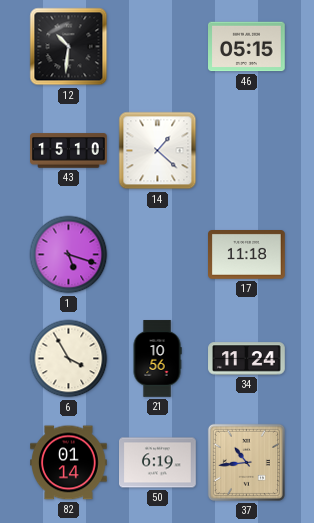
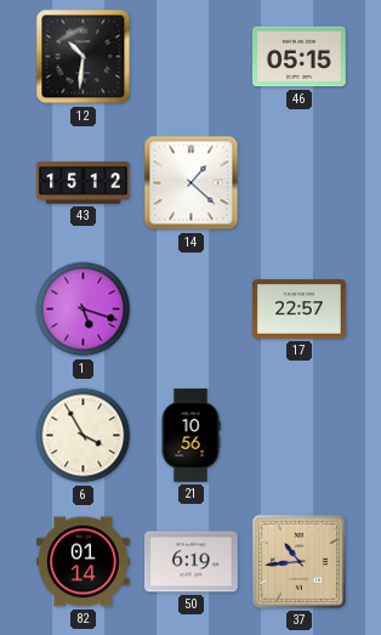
43: 15:10 -> 15:12 (84, 183)
17: 11:18 -> 22:57 (300, 310)
34: 11:24 -> none (247, 359)
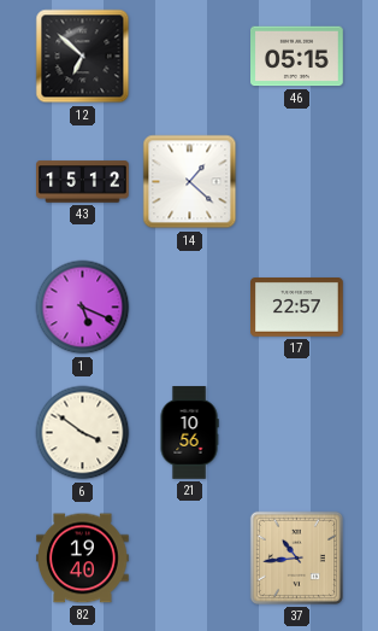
12: 10:31 -> 6:52 (83, 57)
1: 5:18 -> 5:19 (83, 308)
6: 3:55 -> 3:51 (83, 433)
82: 01:14 -> 19:40 (83, 559)
50: 6:19 -> none (192, 562)
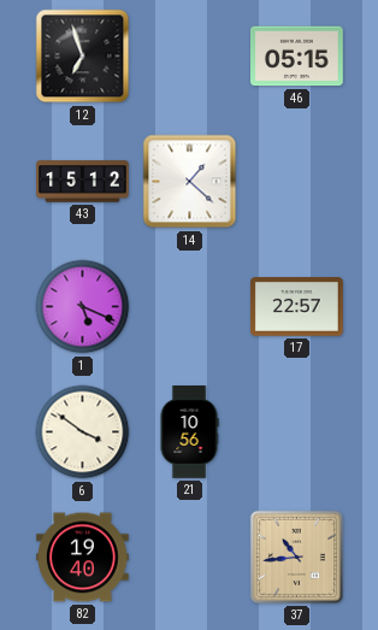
12: 6:52 -> 6:57 (83, 57)
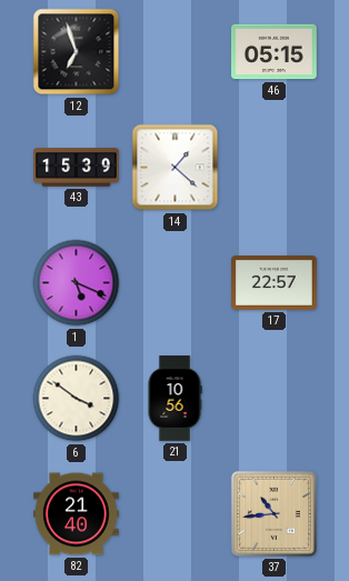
43: 15:12 -> 15:39 (77, 168)
82: 19:40 -> 21:40 (77, 514)
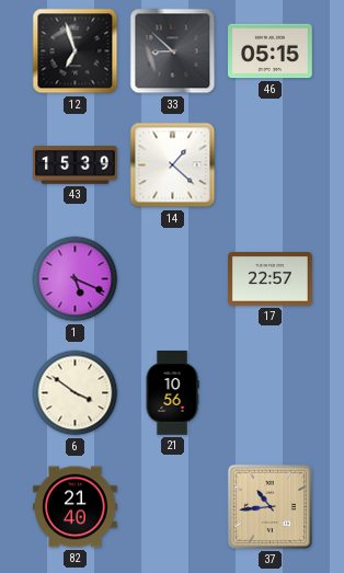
33: none -> 8:52 (173, 51)
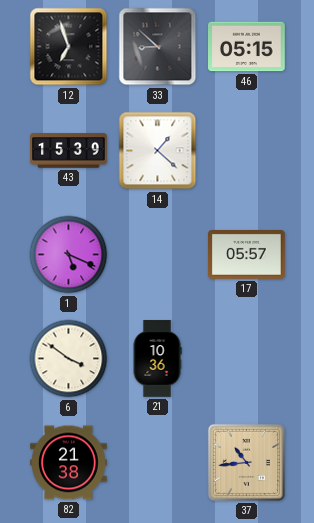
17: 22:57 -> 05:57 (247, 255)
21: 10:56 -> 10:36 (157, 359)
82: 21:40 -> 21:38 (69, 463)
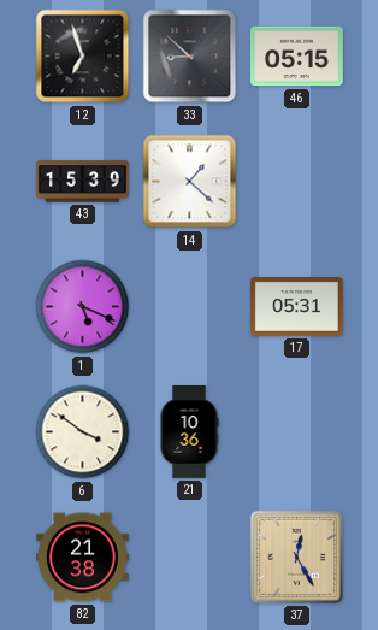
17: 05:57 -> 05:31 (297, 307)
37: 10:44 -> 12:25 (296, 557)
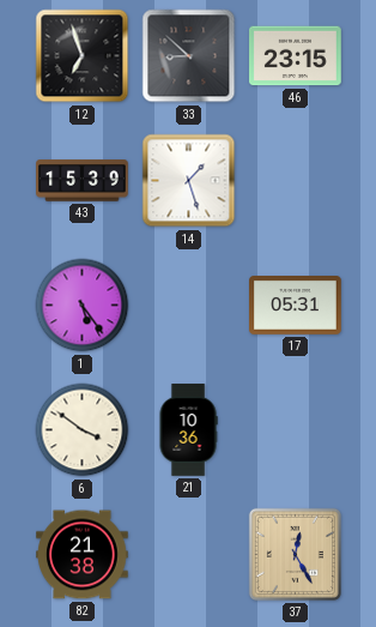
46: 05:15 -> 23:15 (296, 56)
14: 1:22 -> 1:27 (189, 181)
1: 5:19 -> 5:24 (83, 306)
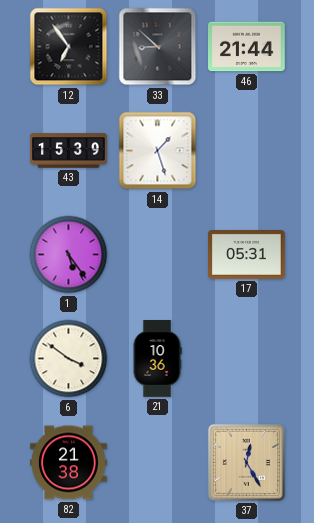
12: 6:57 -> 6:54 (69, 47)
46: 23:15 -> 21:44 (247, 47)
